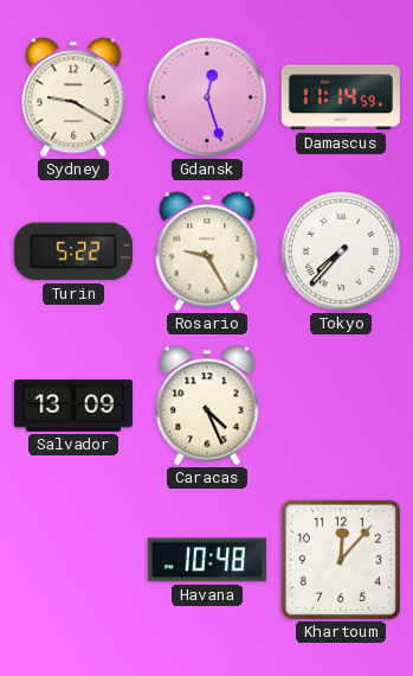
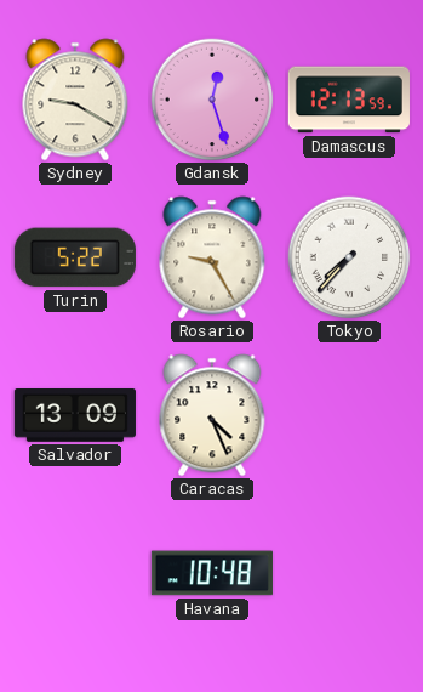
Damascus: 11:14 -> 12:13 (349, 100)
Khartoum: 12:07 -> none (341, 560)
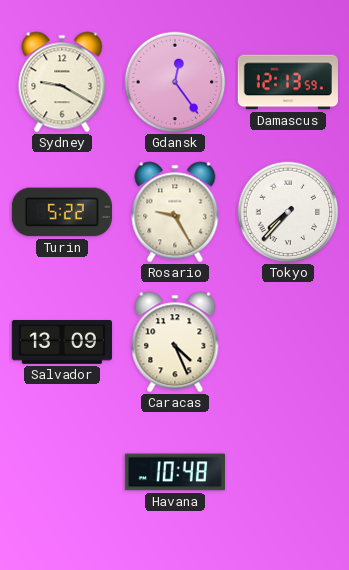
Gdansk: 12:27 -> 12:24 (175, 82)
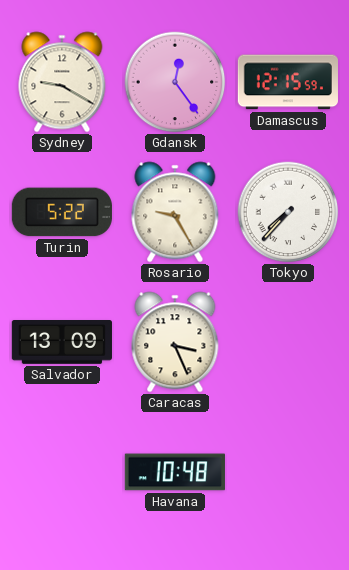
Damascus: 12:13 -> 12:15 (288, 82)
Caracas: 4:26 -> 3:26 (175, 342)
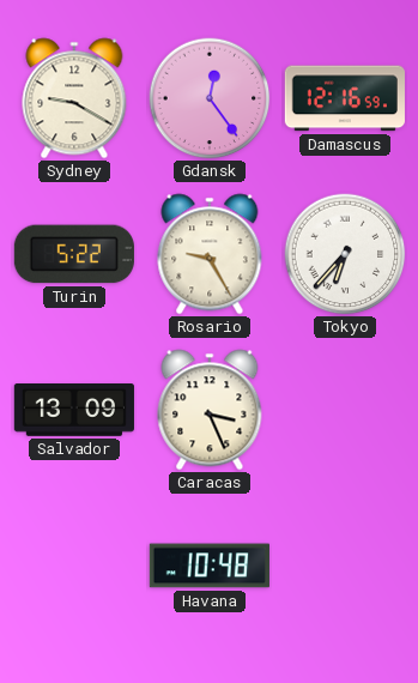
Damascus: 12:15 -> 12:16 (345, 98)
Tokyo: 7:37 -> 6:37 (345, 254)
